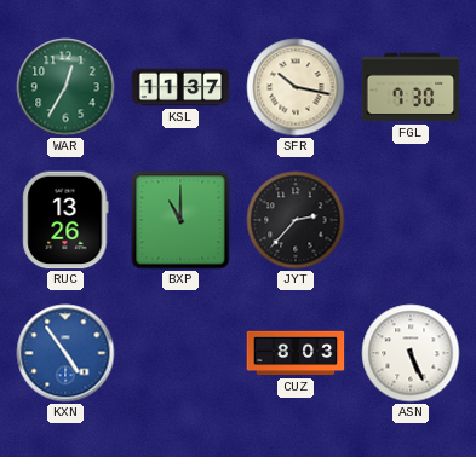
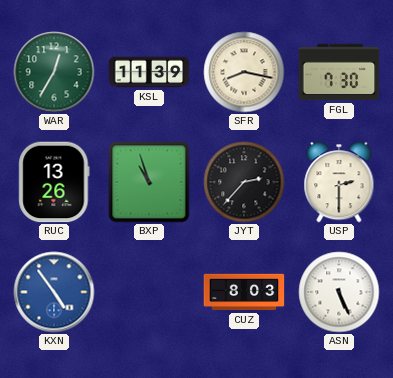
KSL: 11:37 -> 11:39 (149, 72)
SFR: 10:17 -> 8:17 (244, 72)
BXP: 11:00 -> 10:57 (149, 182)
USP: none -> 2:30 (339, 182)
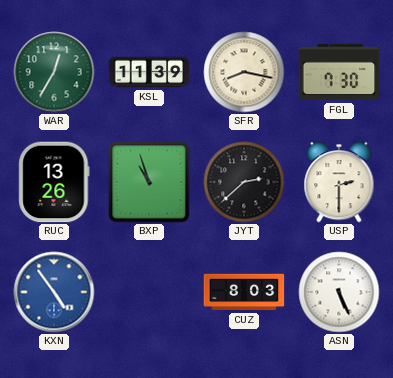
JYT: 2:37 -> 2:38 (244, 182)
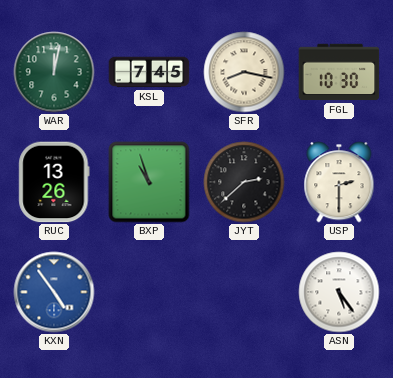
WAR: 12:35 -> 12:02 (54, 72)
KSL: 11:39 -> 7:45 (149, 72)
FGL: 7:30 -> 10:30 (339, 72)
CUZ: 8:03 -> none (244, 292)
ASN: 5:26 -> 5:24 (339, 292)
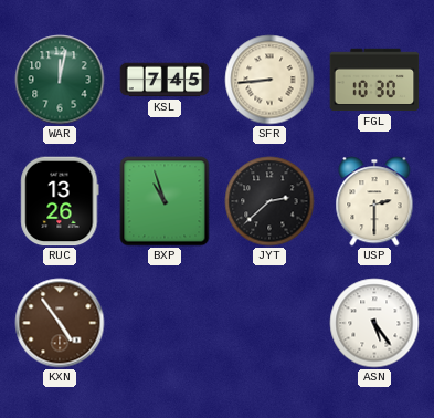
SFR: 8:17 -> 8:44 (269, 80)
KXN dial: blue -> brown (60, 323)
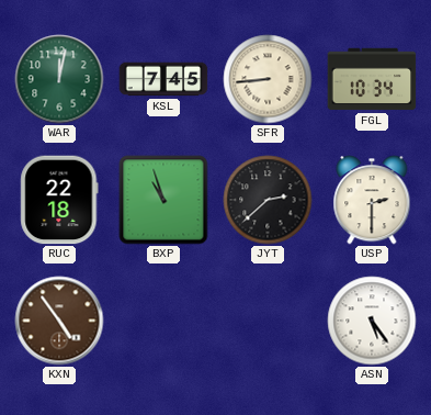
FGL: 10:30 -> 10:34 (372, 79)
RUC: 13:26 -> 22:18 (59, 200)
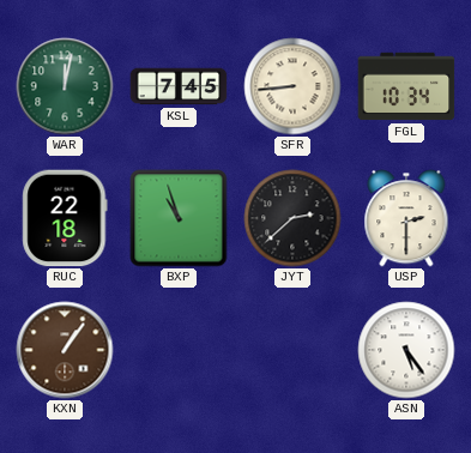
KXN: 4:54 -> 1:06 (65, 350)
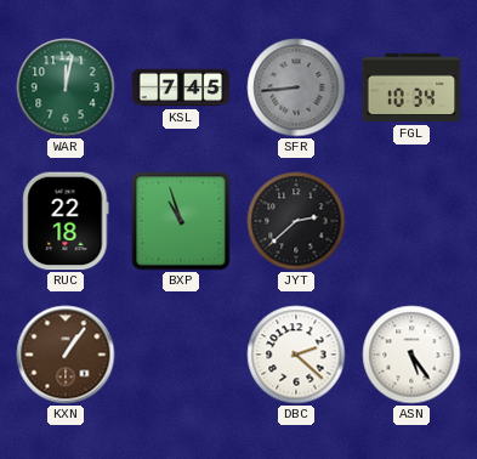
SFR dial: cream -> grey (296, 87)
USP: 2:30 -> none (406, 218)
DBC: none -> 2:22 (296, 355)
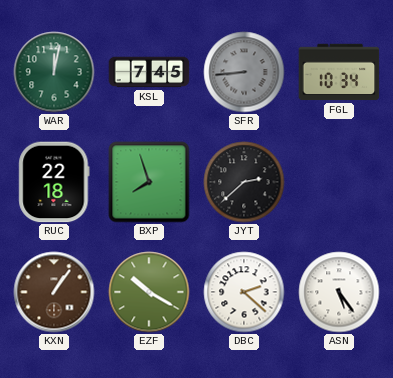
BXP: 10:57 -> 7:57 (149, 182)
EZF: none -> 10:20 (149, 292)
